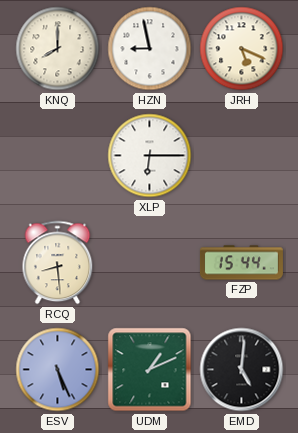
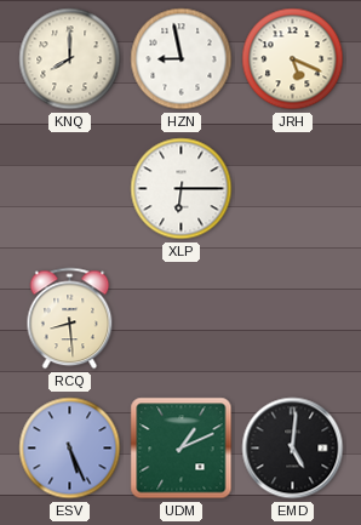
FZP: 15:44 -> none (241, 263)
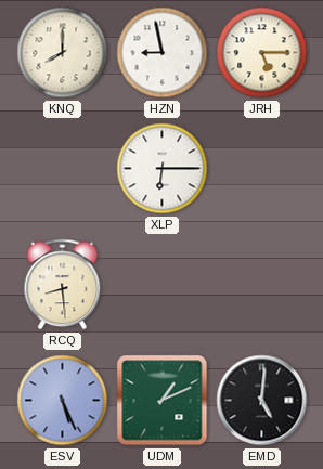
JRH: 5:19 -> 5:15 (262, 53)
